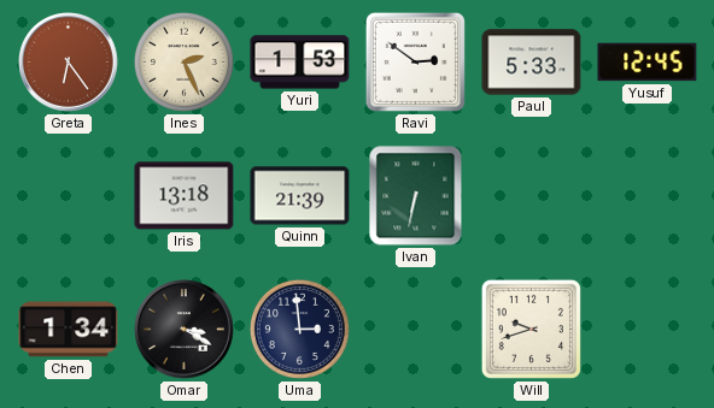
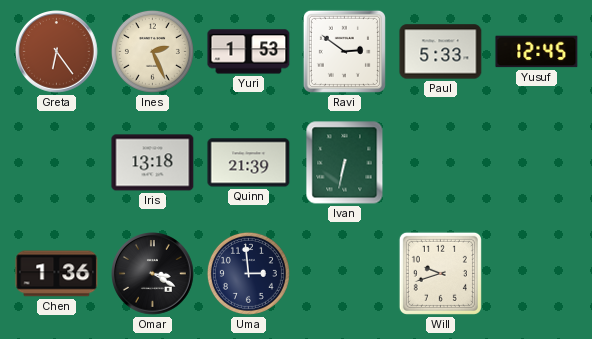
Chen: 1:34 -> 1:36 (57, 274)
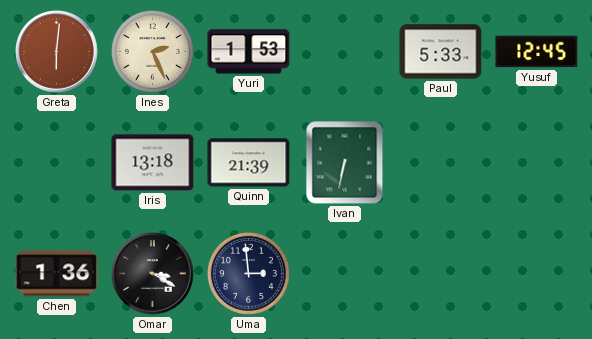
Greta: 6:24 -> 6:01 (57, 52)
Ravi: 2:51 -> none (344, 51)
Will: 9:42 -> none (440, 273)
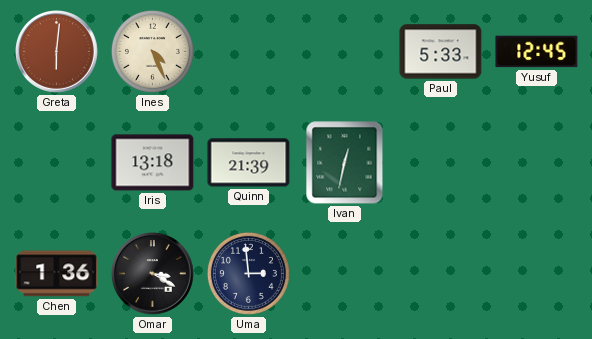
Ines: 2:26 -> 4:26 (152, 51)
Yuri: 1:53 -> none (249, 52)
Ivan: 6:32 -> 12:32 (345, 163)
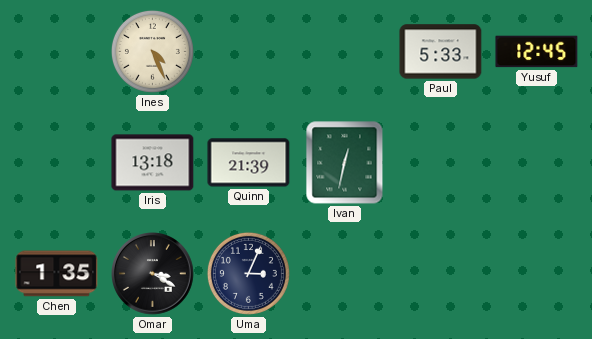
Greta: 6:01 -> none (57, 52)
Chen: 1:36 -> 1:35 (57, 274)
Uma: 2:59 -> 3:04 (248, 273)
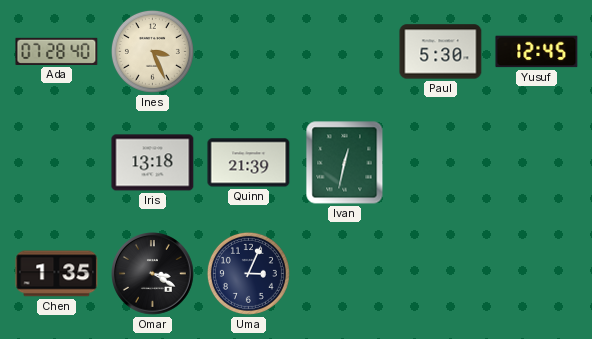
Ada: none -> 07:28 (57, 51)
Ines: 4:26 -> 3:26 (152, 51)
Paul: 5:33 -> 5:30 (441, 52)
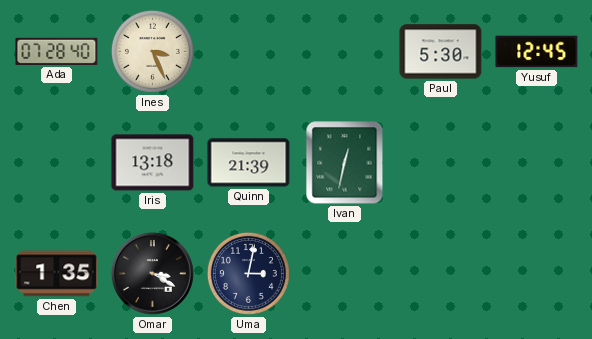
Uma: 3:04 -> 3:02 (248, 273)
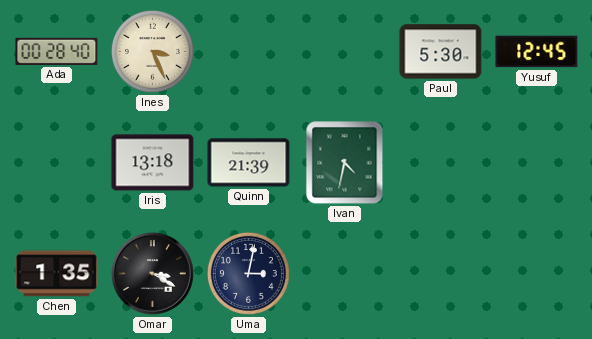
Ada: 07:28 -> 00:28 (57, 51)
Ivan: 12:32 -> 4:32 (345, 163)
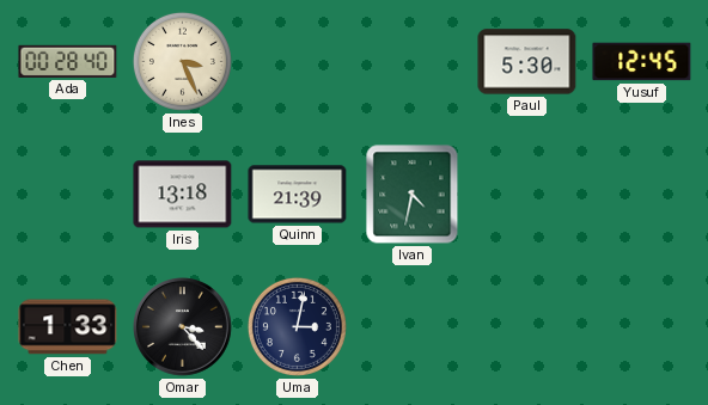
Chen: 1:35 -> 1:33 (68, 327)
Omar: 3:20 -> 3:23 (183, 327)
